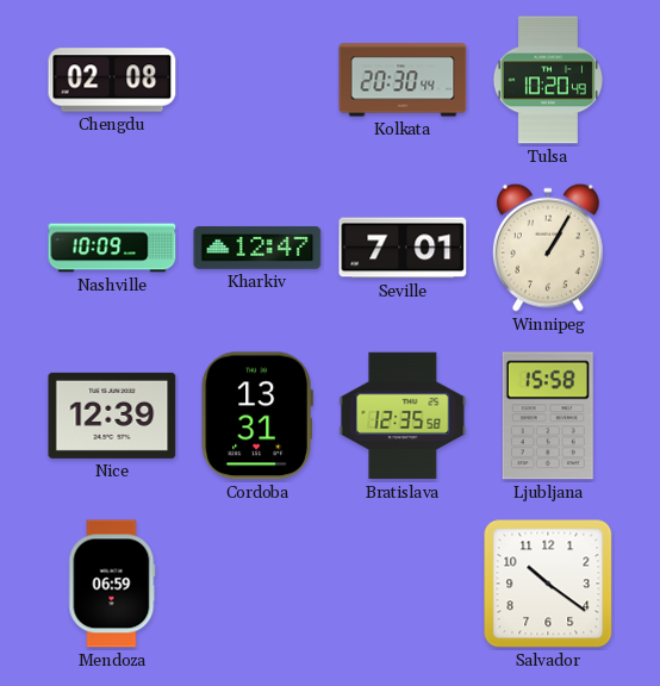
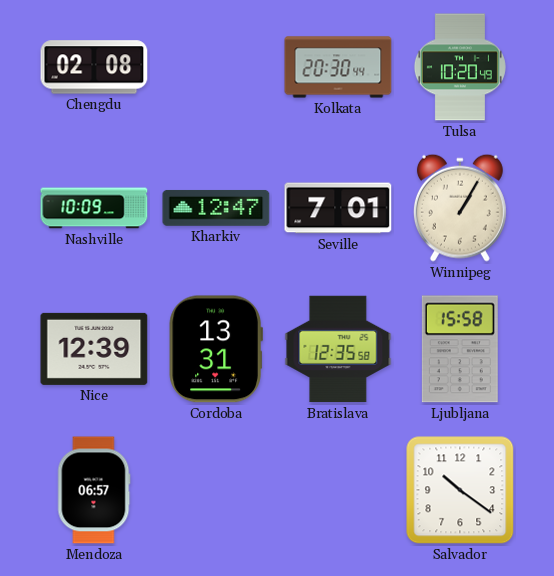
Mendoza: 06:59 -> 06:57 (94, 490)
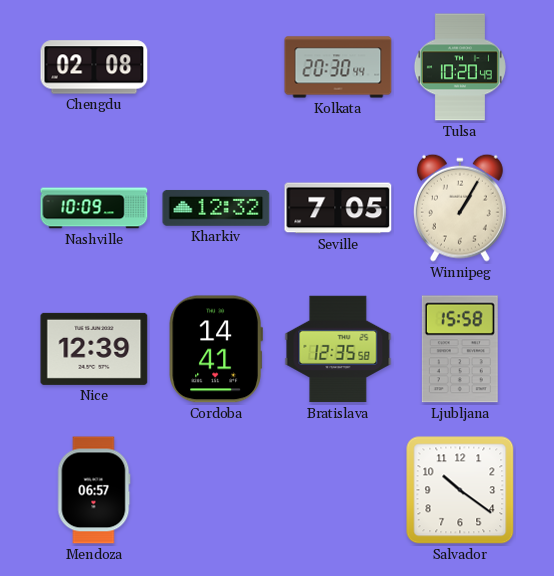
Kharkiv: 12:47 -> 12:32 (216, 208)
Seville: 7:01 -> 7:05 (338, 208)
Cordoba: 13:31 -> 14:41 (216, 349)
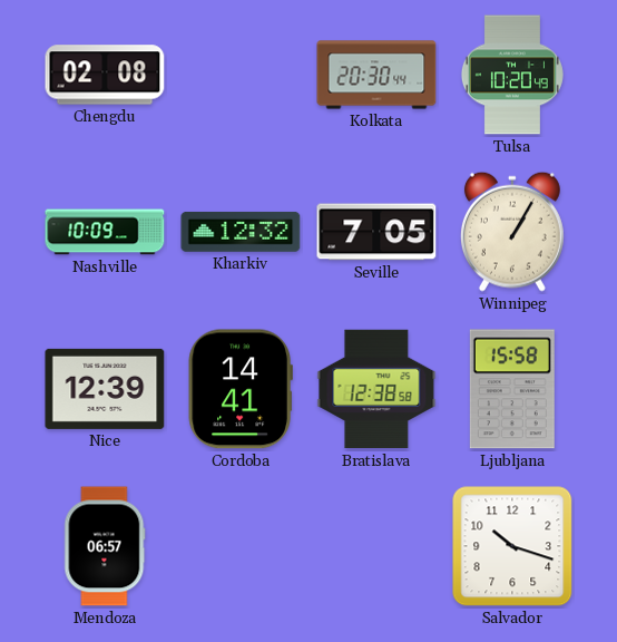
Bratislava: 12:35 -> 12:38 (376, 389)
Salvador: 10:21 -> 10:18 (512, 546)
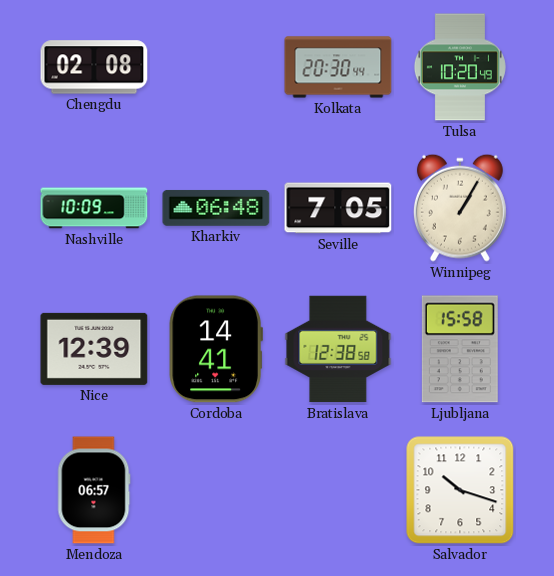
Kharkiv: 12:32 -> 06:48 (216, 208)
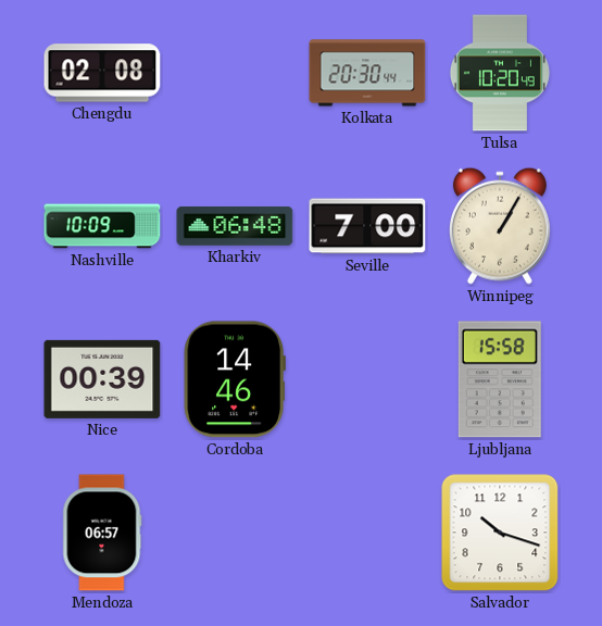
Seville: 7:05 -> 7:00 (367, 226)
Nice: 12:39 -> 00:39 (102, 379)
Cordoba: 14:41 -> 14:46 (235, 379)
Bratislava: 12:38 -> none (338, 349)
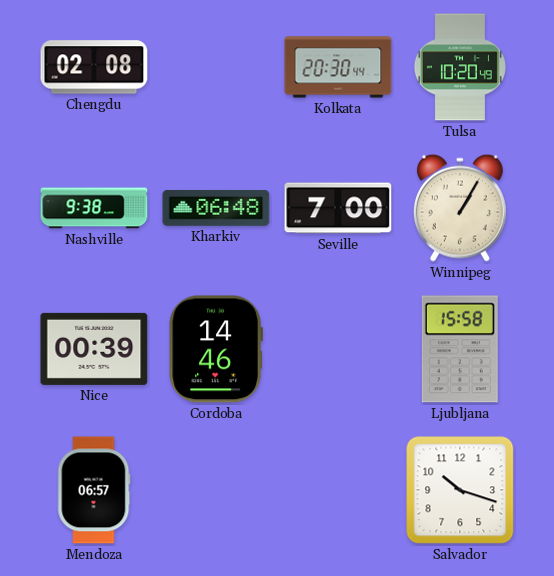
Nashville: 10:09 -> 9:38 (94, 208)
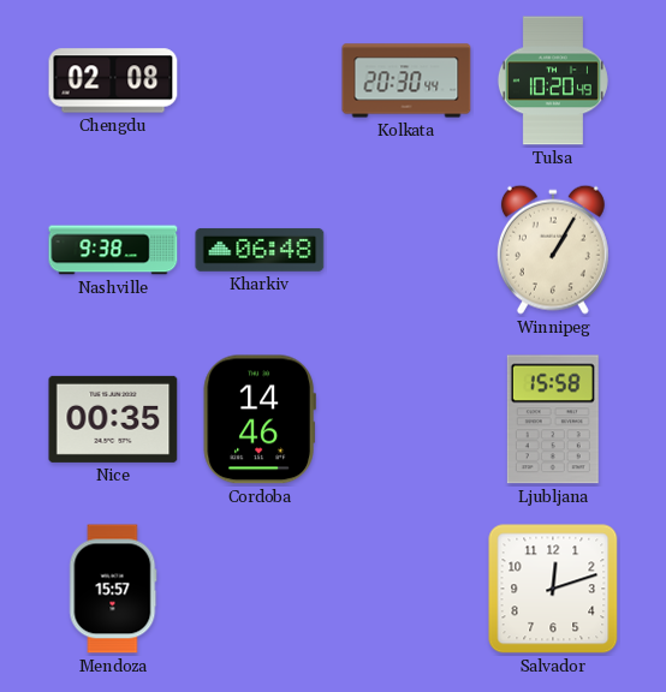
Seville: 7:00 -> none (338, 208)
Nice: 00:39 -> 00:35 (113, 419)
Mendoza: 06:57 -> 15:57 (113, 589)
Salvador: 10:18 -> 12:12 (553, 589)
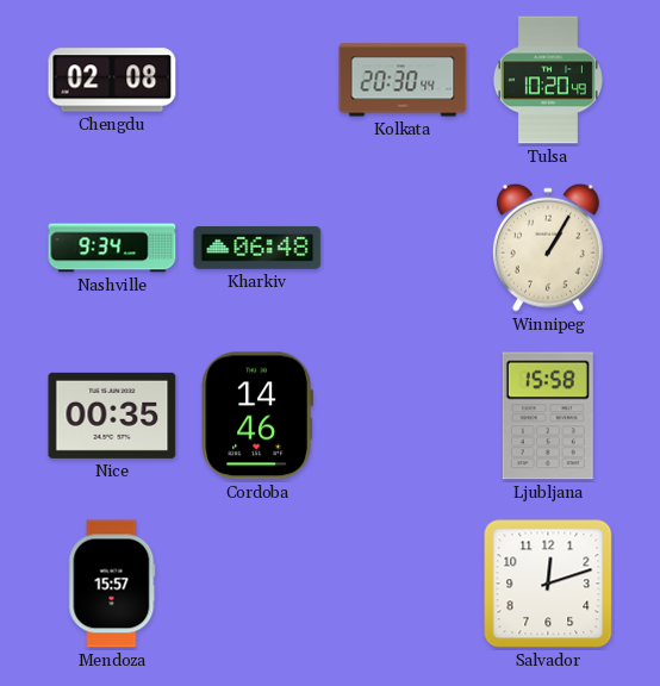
Nashville: 9:38 -> 9:34 (112, 248)
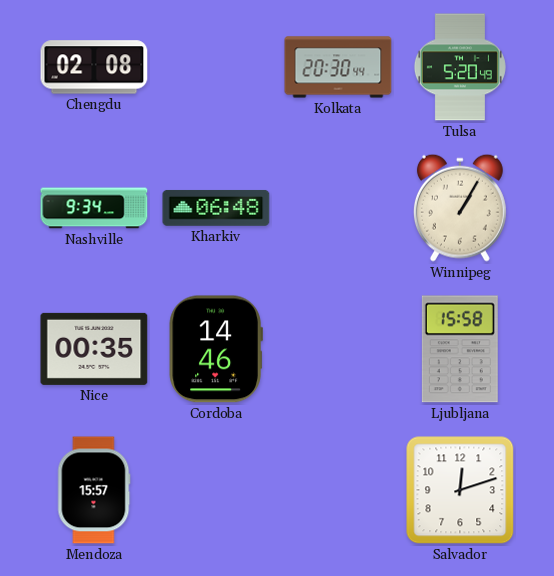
Tulsa: 10:20 -> 5:20 (460, 67)
